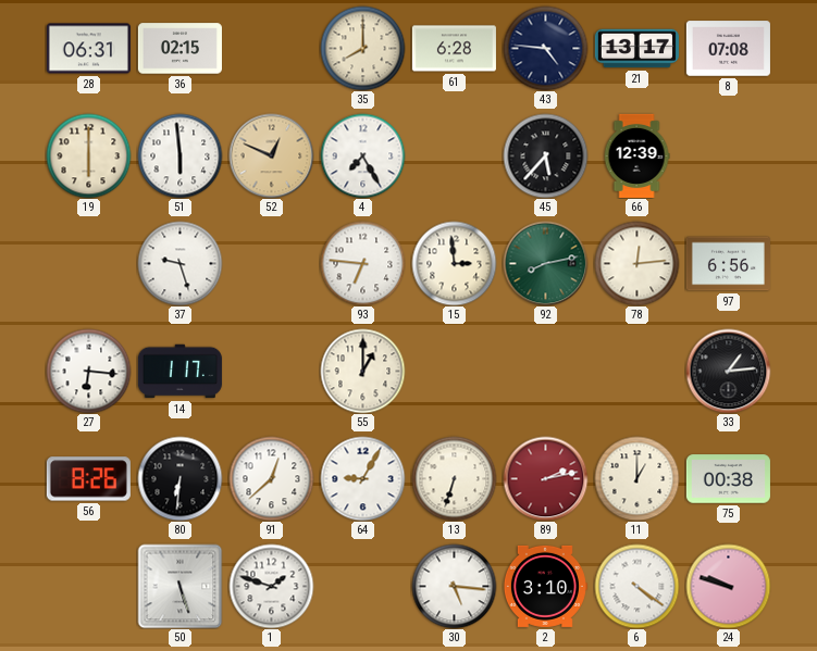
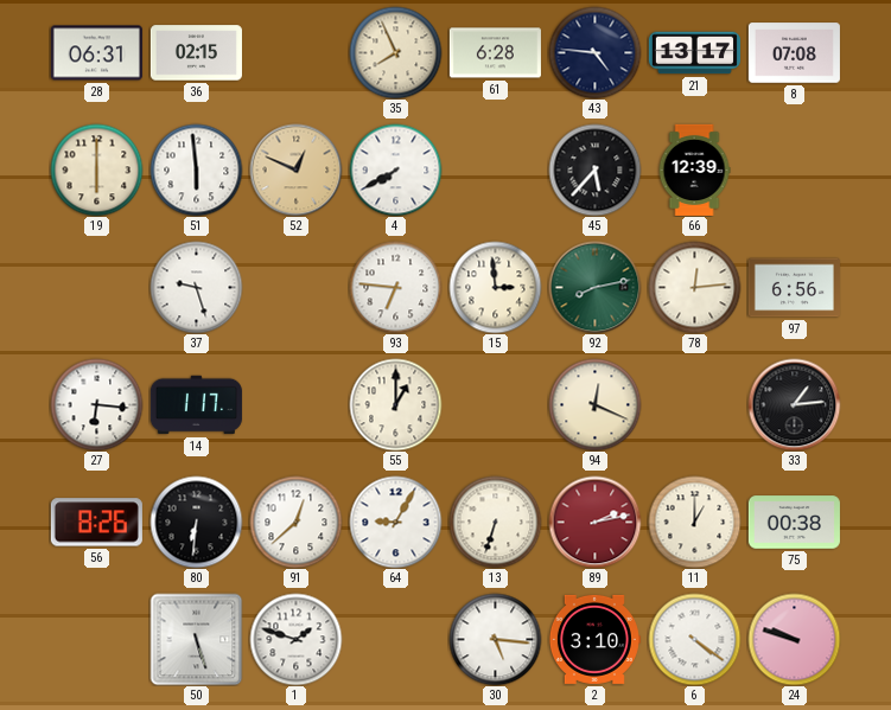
35: 8:00 -> 7:56 (395, 52)
4: 7:25 -> 7:40 (395, 169)
94: none -> 12:19 (594, 404)
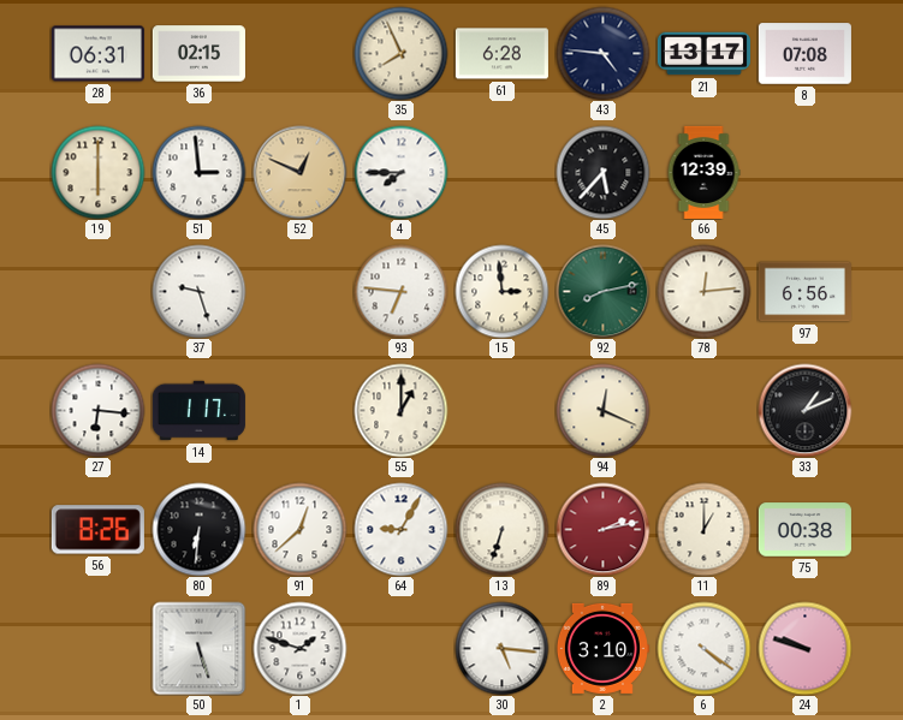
51: 5:59 -> 2:59 (198, 172)
4: 7:40 -> 7:45 (400, 172)
33: 1:14 -> 1:11 (804, 410)
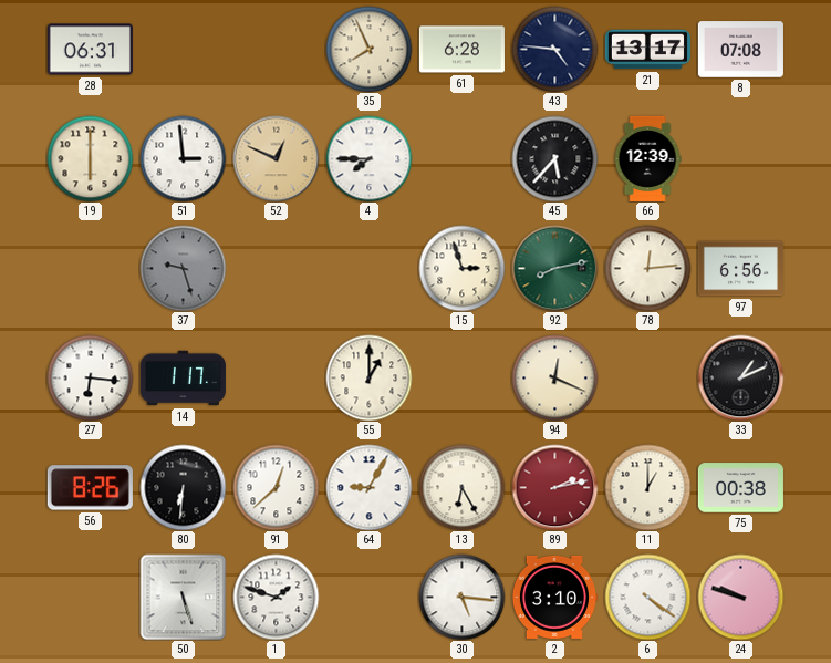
36: 02:15 -> none (198, 54)
37 dial: white -> grey (183, 268)
93: 6:46 -> none (400, 291)
15: 2:59 -> 2:57 (461, 268)
13: 6:33 -> 6:25 (461, 487)
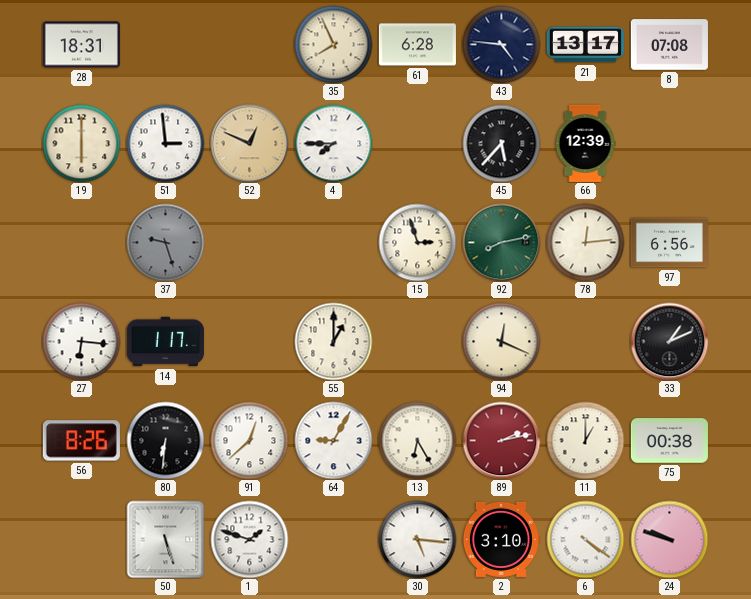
28: 06:31 -> 18:31 (81, 45)
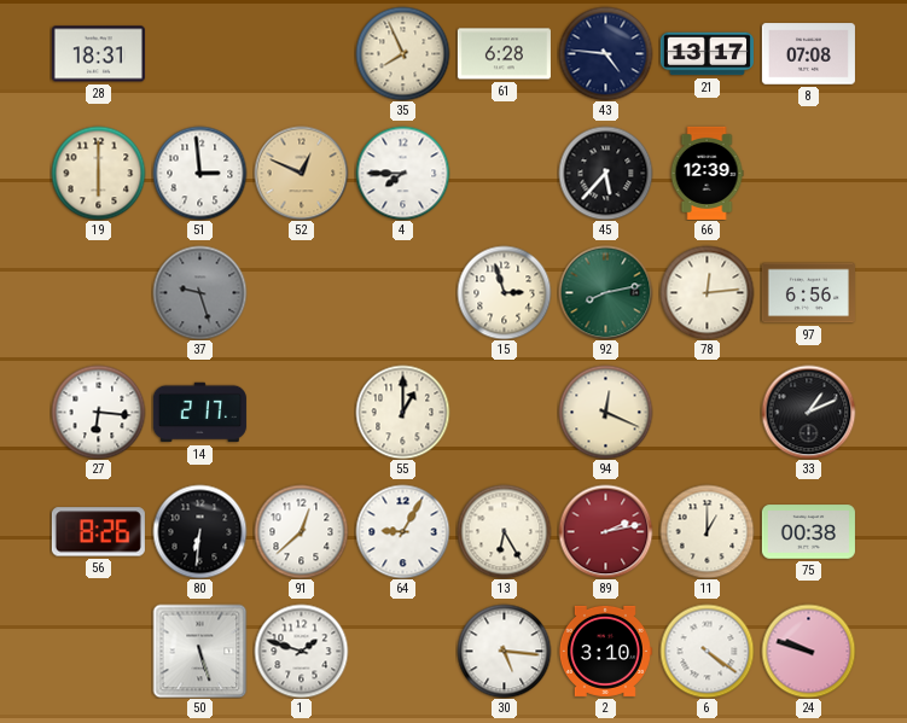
14: 1:17 -> 2:17 (199, 413)
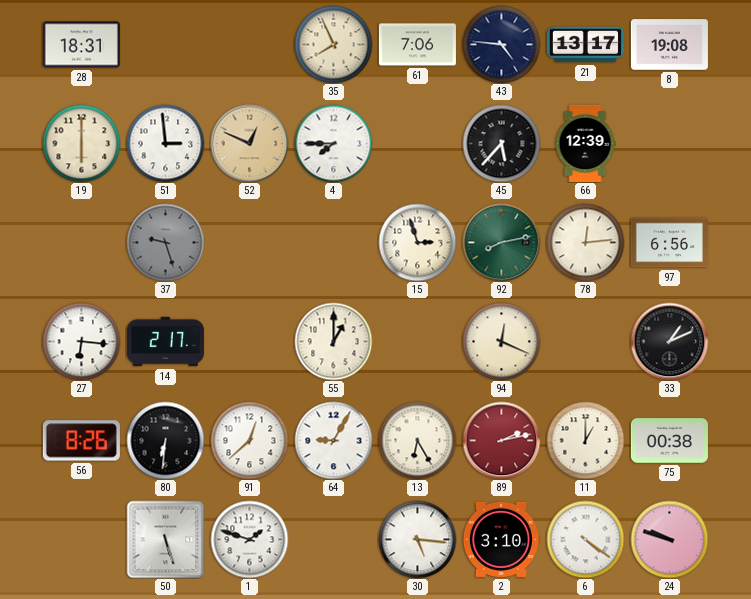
61: 6:28 -> 7:06 (417, 45)
8: 07:08 -> 19:08 (669, 45)
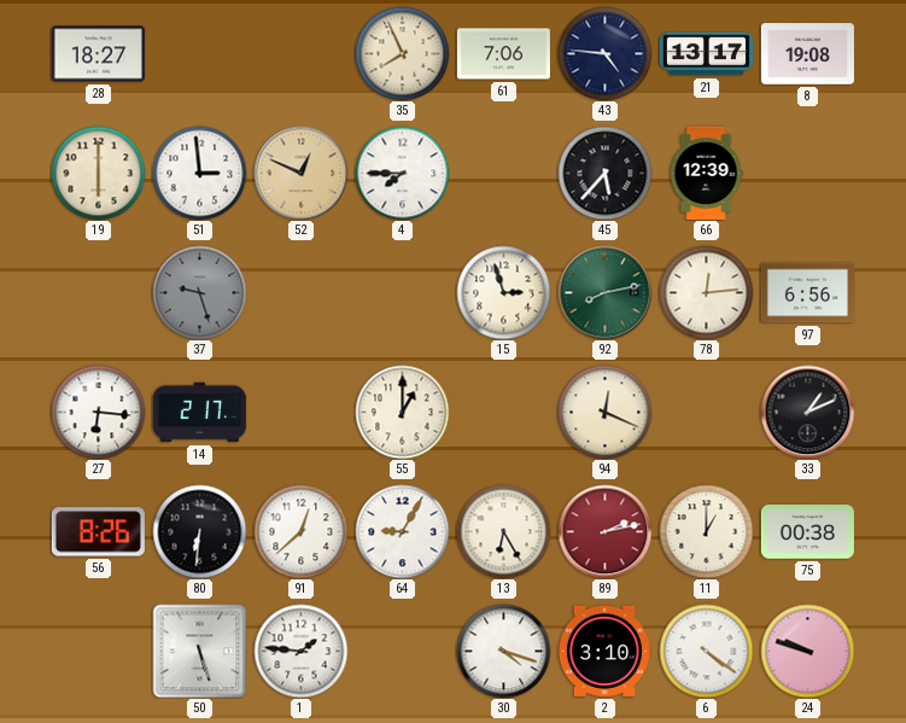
28: 18:31 -> 18:27 (98, 54)
1: 1:48 -> 1:46 (300, 651)
30: 5:16 -> 4:18 (503, 651)
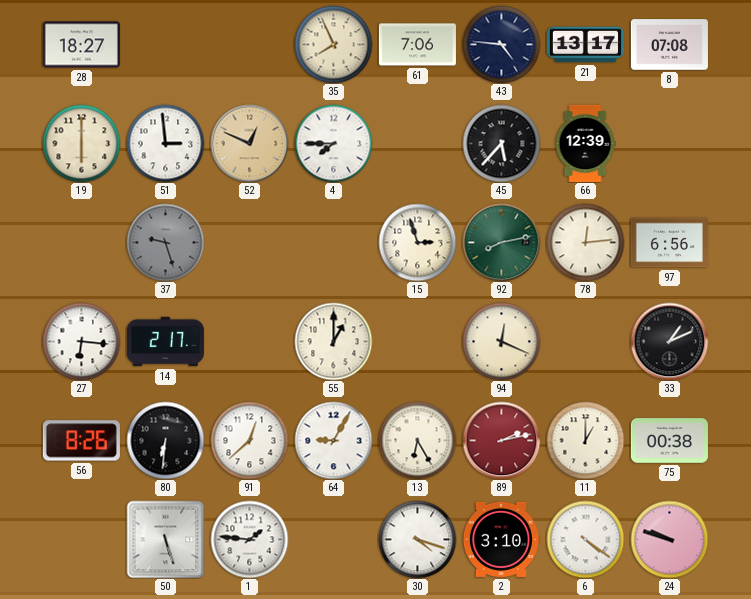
8: 19:08 -> 07:08 (669, 45)
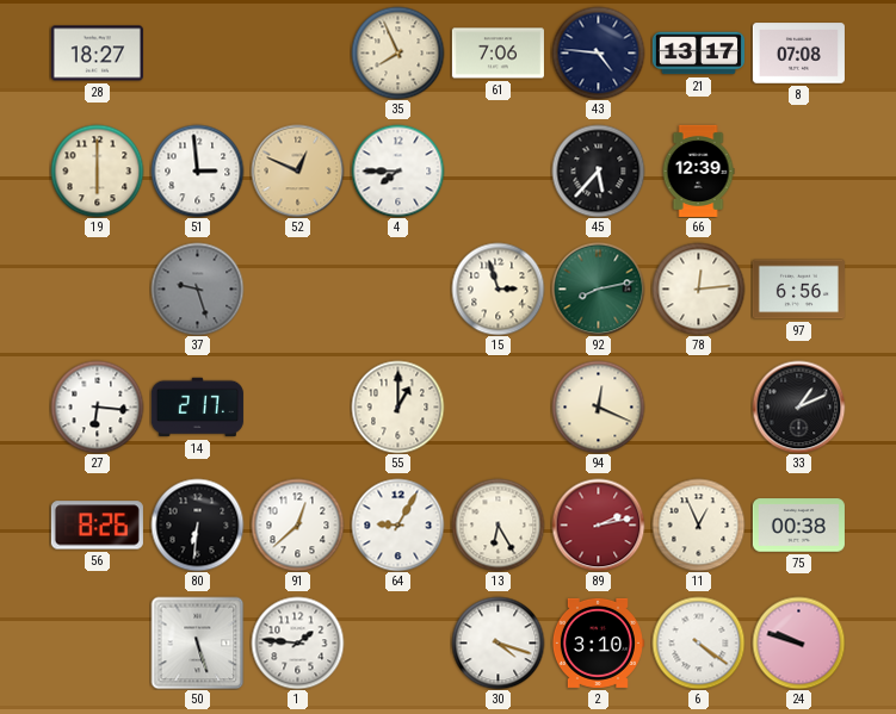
11: 1:00 -> 12:56 (698, 524)
